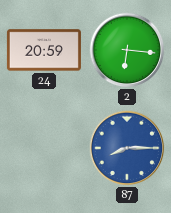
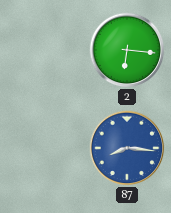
24: 20:59 -> none (44, 50)
87: 8:15 -> 8:16 (127, 148)
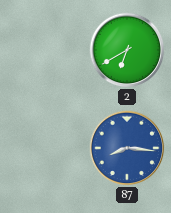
2: 6:16 -> 6:40 (127, 50)
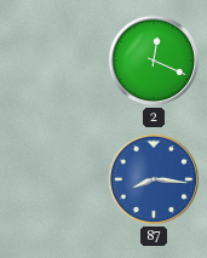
2: 6:40 -> 12:19 (154, 61)
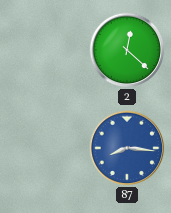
2: 12:19 -> 12:22 (127, 50)
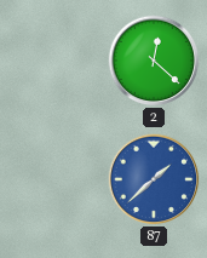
87: 8:16 -> 1:38 (154, 179)
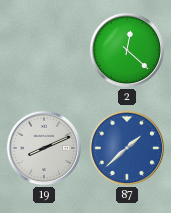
19: none -> 8:11 (44, 148)
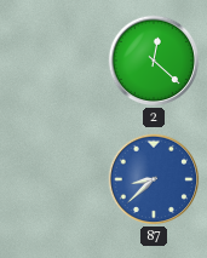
19: 8:11 -> none (44, 148)
87: 1:38 -> 8:38 (154, 179)
